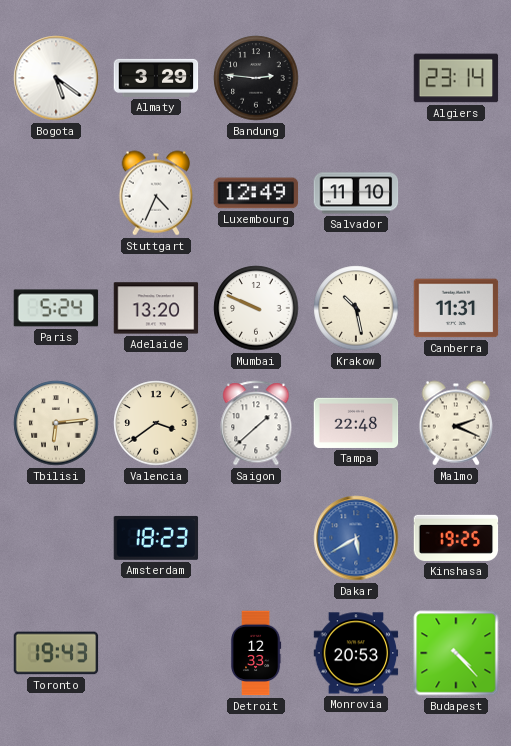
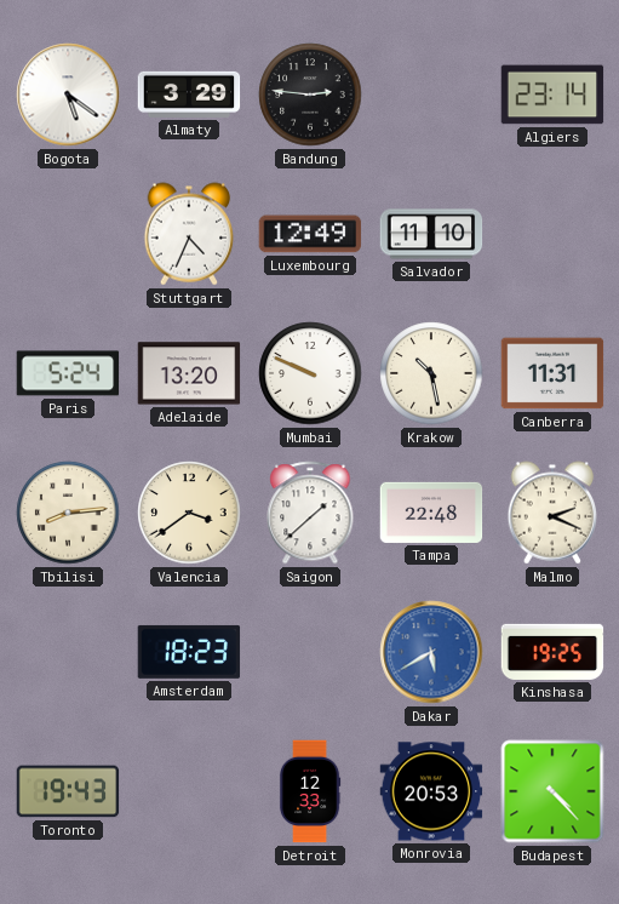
Tbilisi: 6:14 -> 8:14 (68, 513)
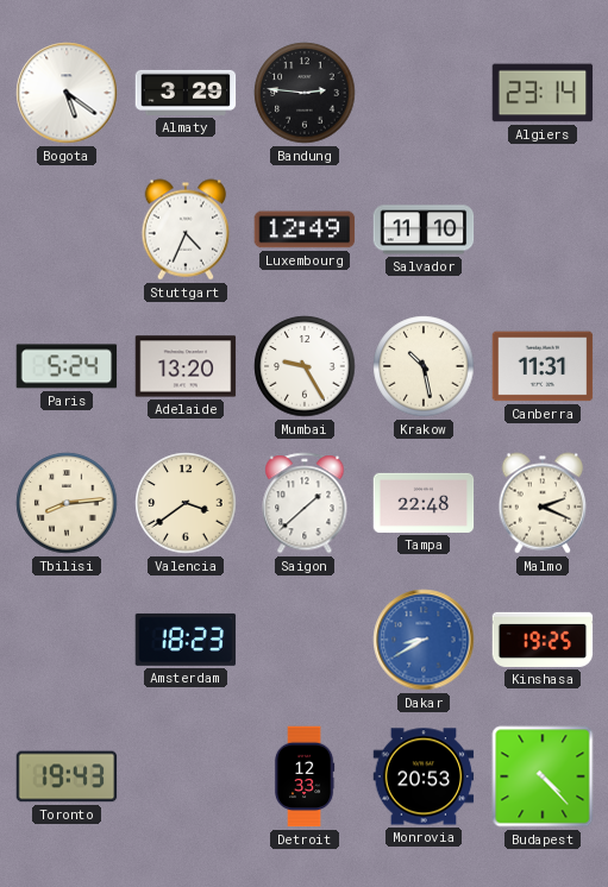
Mumbai: 9:49 -> 9:25 (305, 366)
Dakar: 5:40 -> 8:40 (424, 640)
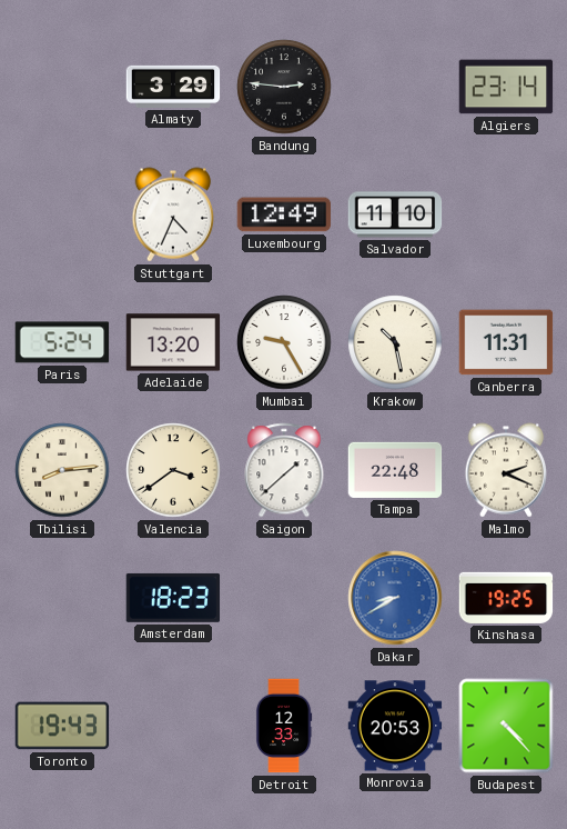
Bogota: 5:21 -> none (67, 93)
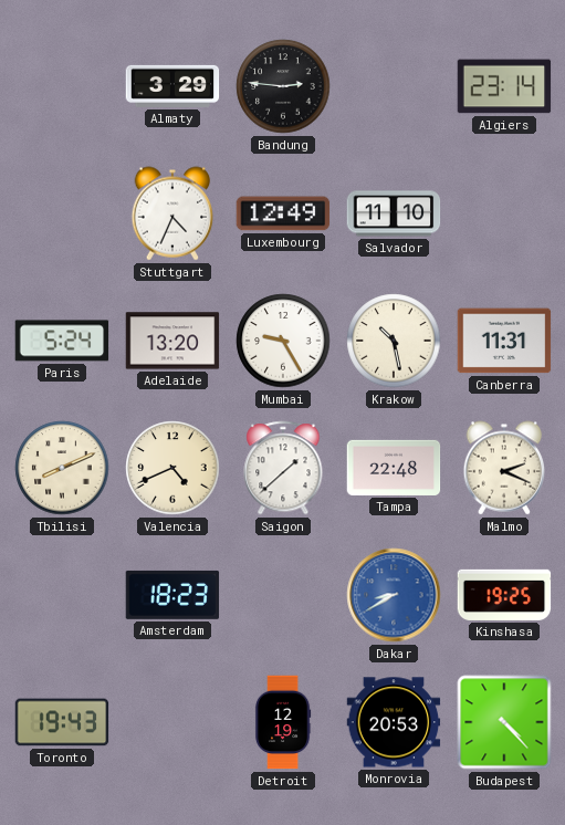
Tbilisi: 8:14 -> 8:11 (62, 468)
Valencia: 3:39 -> 4:41 (172, 468)
Detroit: 12:33 -> 12:19 (283, 722)
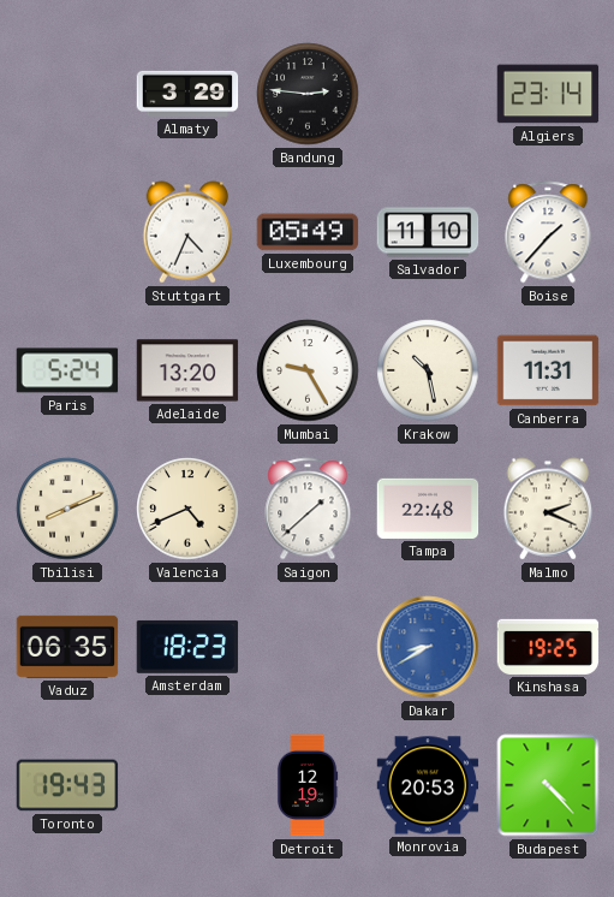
Luxembourg: 12:49 -> 05:49 (308, 232)
Boise: none -> 1:37 (548, 232)
Vaduz: none -> 06:35 (67, 647)
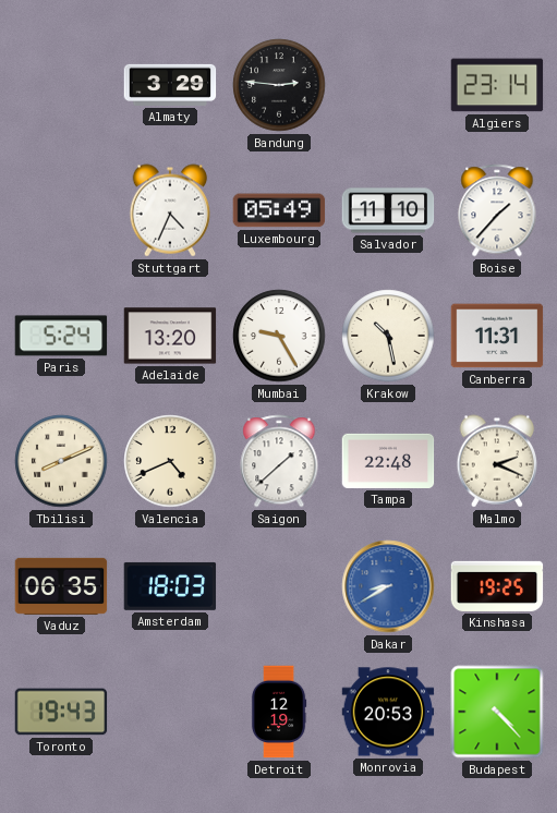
Amsterdam: 18:23 -> 18:03 (170, 586)
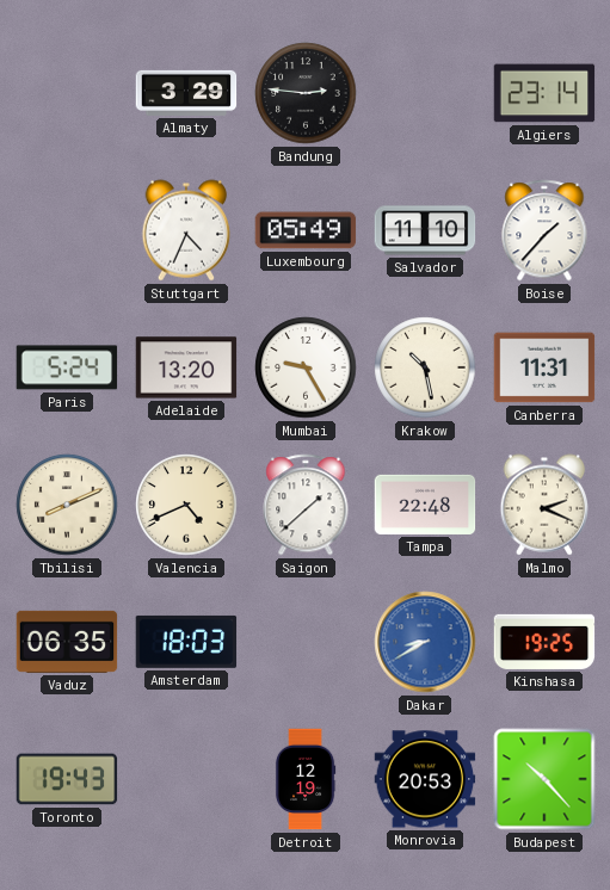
Budapest: 4:23 -> 10:23 (544, 779)
